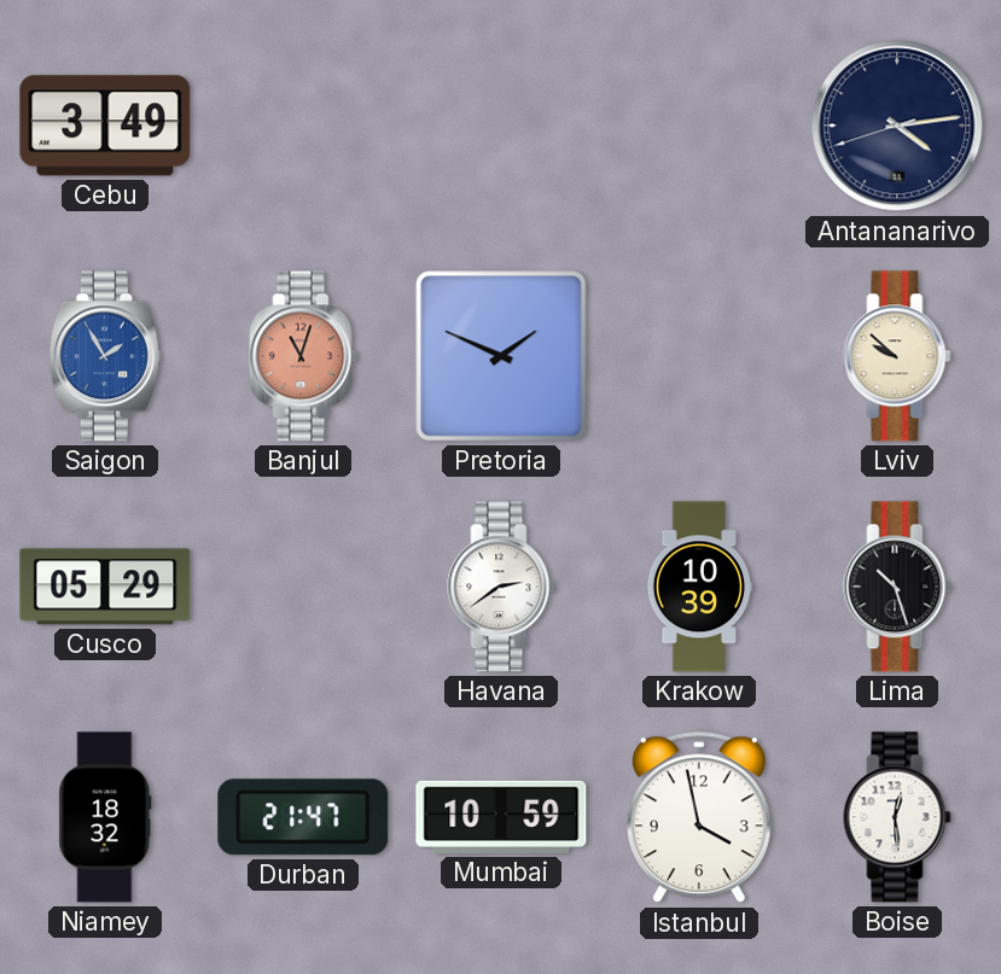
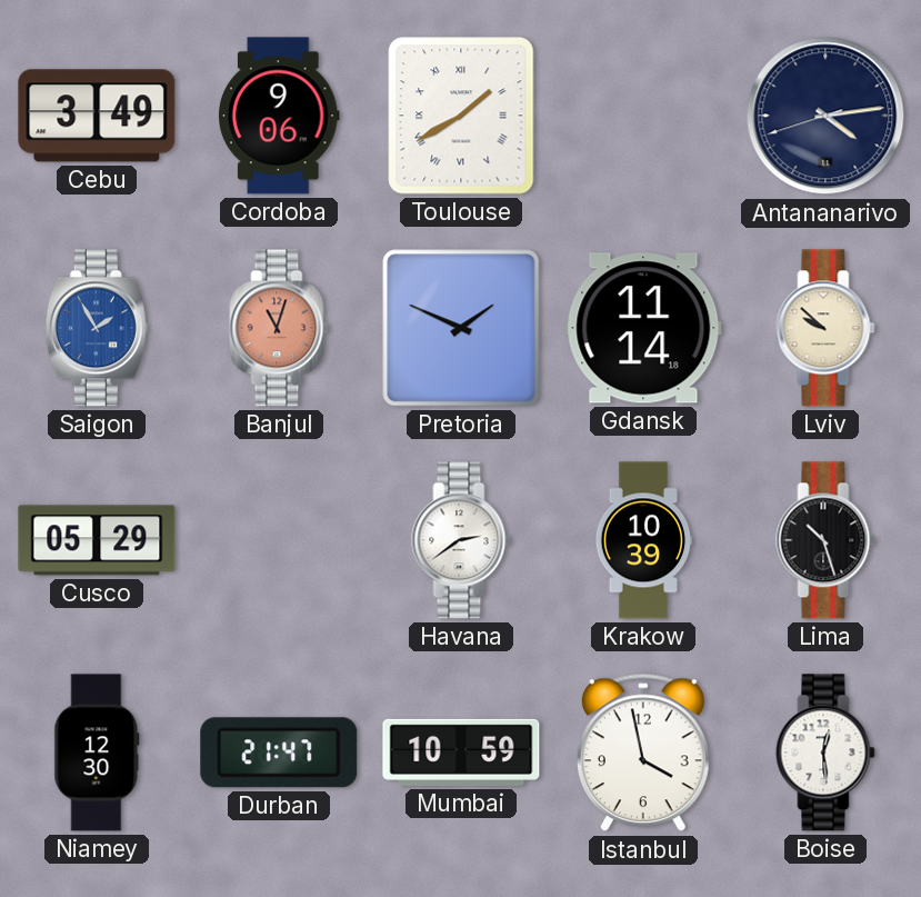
Cordoba: none -> 9:06 (280, 116)
Toulouse: none -> 1:40 (461, 116)
Gdansk: none -> 11:14 (643, 328)
Niamey: 18:32 -> 12:30 (97, 753)
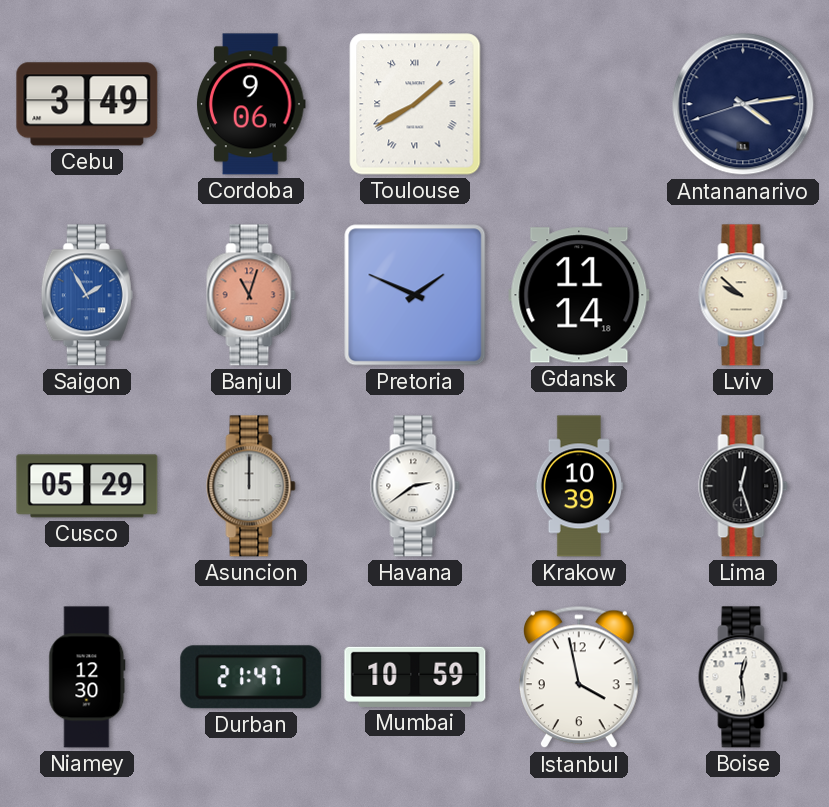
Asuncion: none -> 12:00 (251, 486)
Lima: 10:27 -> 12:27 (743, 486)
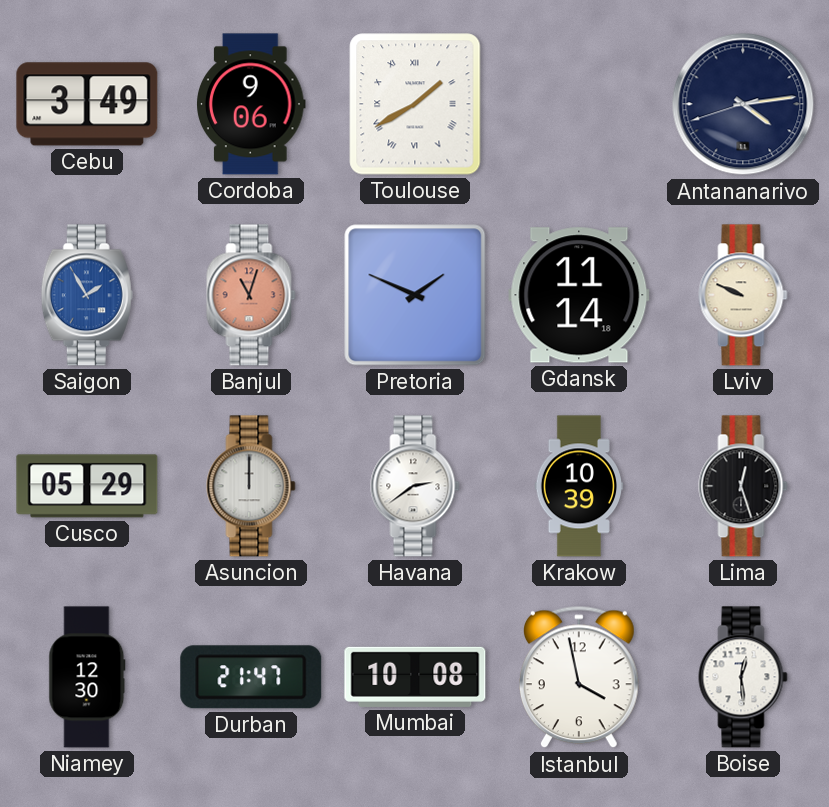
Lviv: 9:52 -> 9:49 (743, 295)
Mumbai: 10:59 -> 10:08 (415, 677)
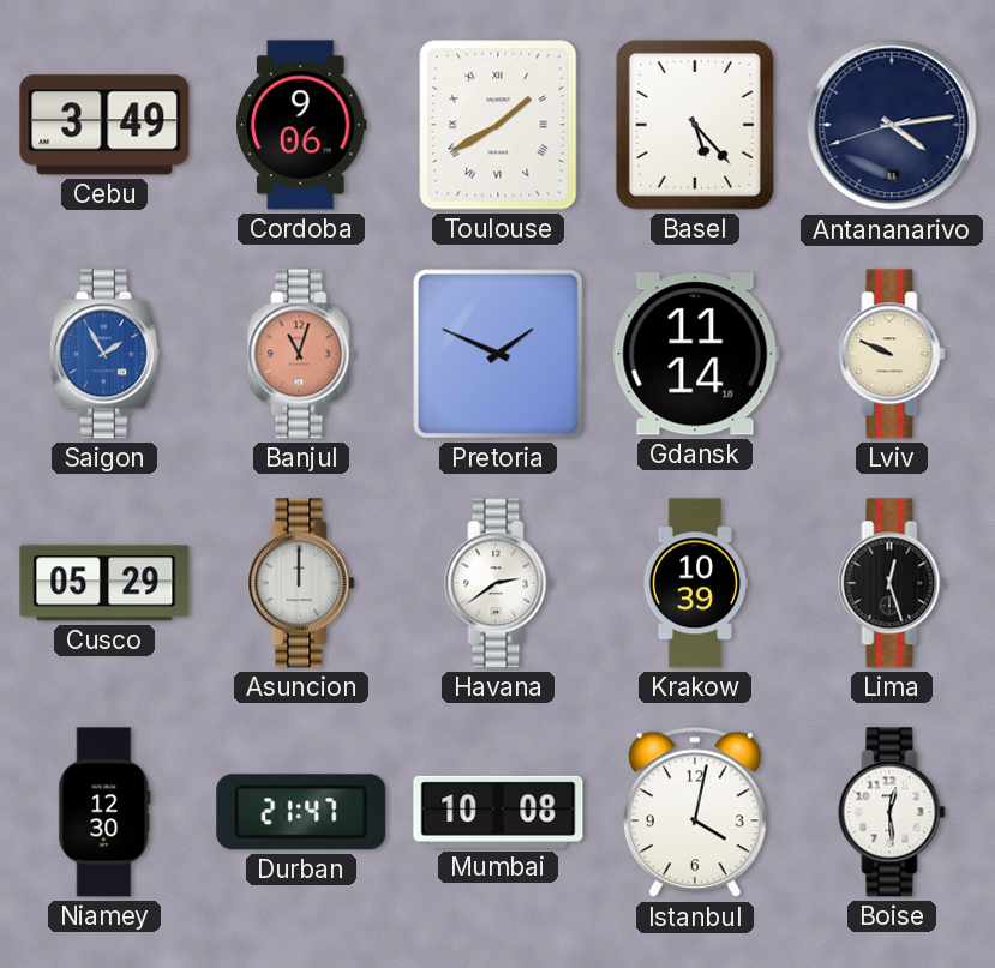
Basel: none -> 5:23 (695, 125)
Istanbul: 3:58 -> 4:02 (696, 812)
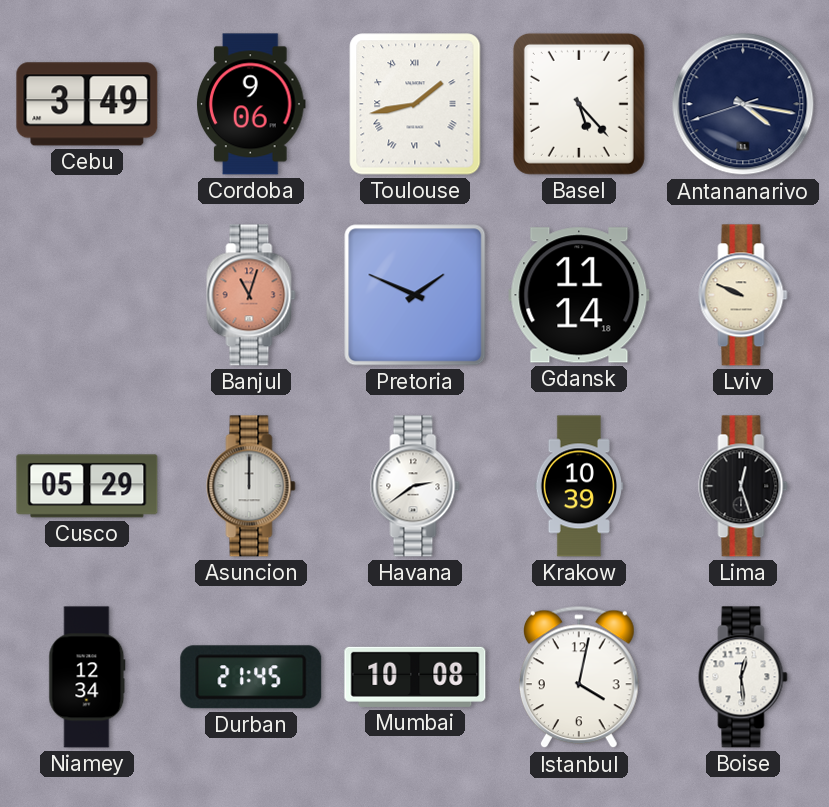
Toulouse: 1:40 -> 1:43 (415, 104)
Antananarivo: 4:13 -> 4:16 (743, 104)
Saigon: 1:55 -> none (104, 354)
Niamey: 12:30 -> 12:34 (87, 677)
Durban: 21:47 -> 21:45 (251, 677)
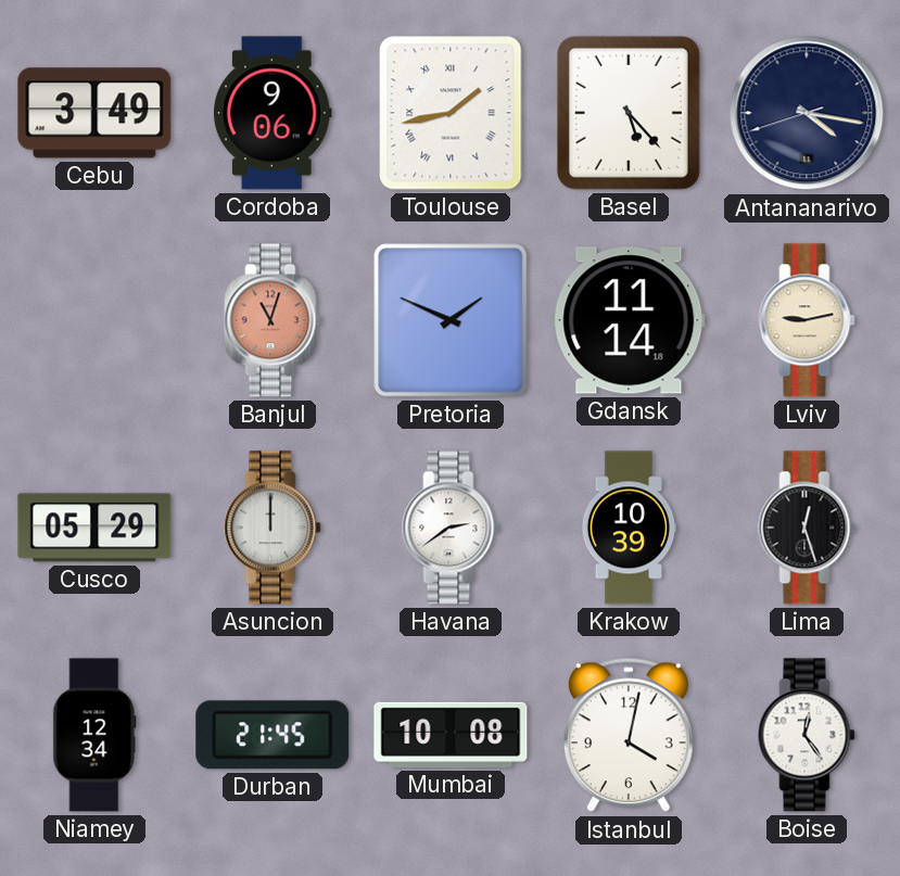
Lviv: 9:49 -> 9:13 (807, 320)
Boise: 12:29 -> 12:24 (807, 735)
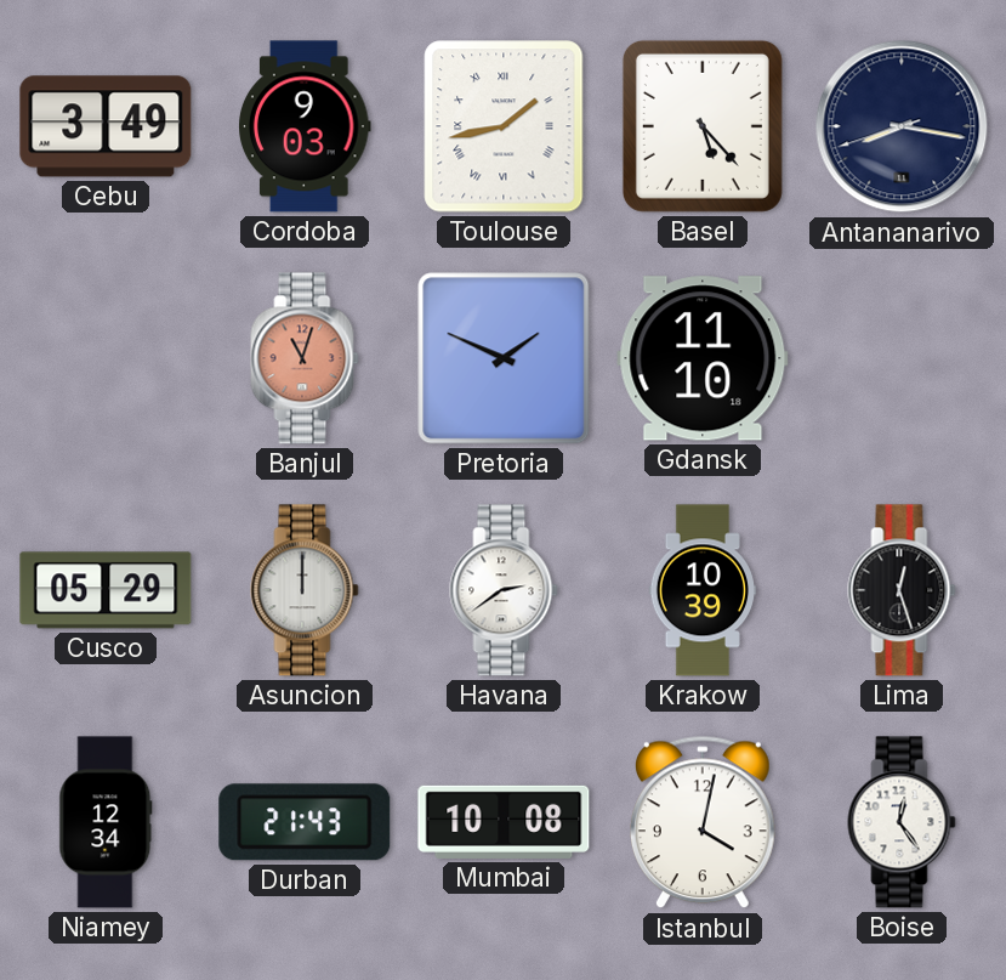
Cordoba: 9:06 -> 9:03 (306, 126)
Antananarivo: 4:16 -> 8:16 (902, 126)
Gdansk: 11:14 -> 11:10 (703, 358)
Lviv: 9:13 -> none (807, 320)
Durban: 21:45 -> 21:43 (305, 822)
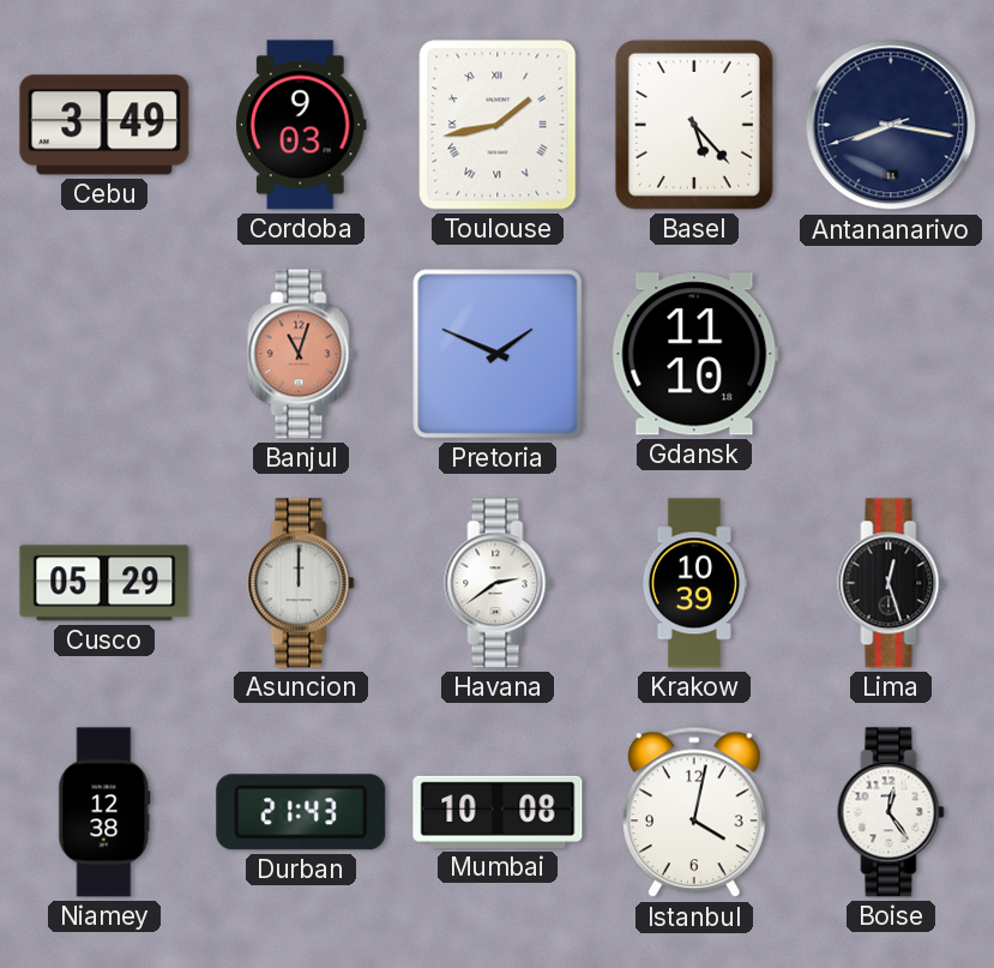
Niamey: 12:34 -> 12:38 (104, 812)
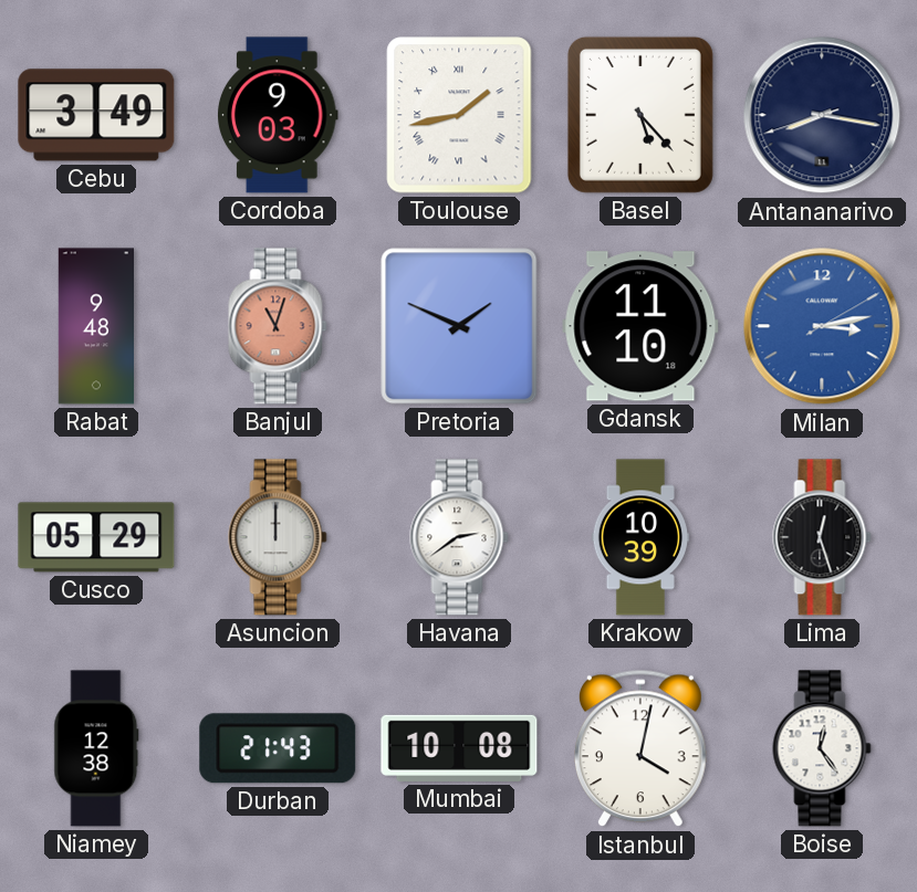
Rabat: none -> 9:48 (95, 326)
Milan: none -> 3:13 (822, 326)
